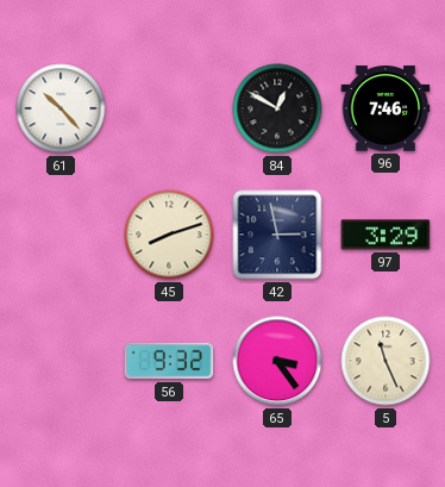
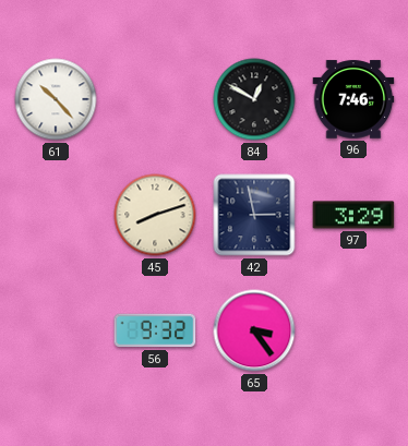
5: 11:26 -> none (386, 361)
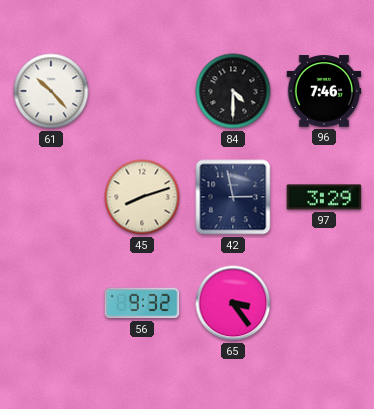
84: 12:50 -> 4:30 (233, 91)
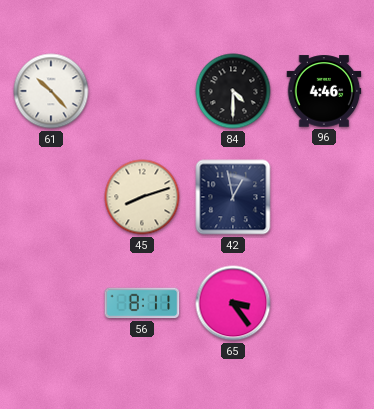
96: 7:46 -> 4:46 (324, 91)
42: 2:58 -> 12:58 (233, 197)
97: 3:29 -> none (324, 197)
56: 9:32 -> 8:11 (142, 303)
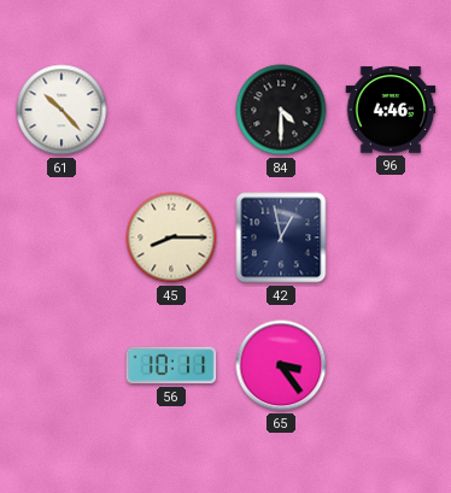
45: 8:12 -> 8:15 (171, 237)
56: 8:11 -> 10:11 (171, 365)
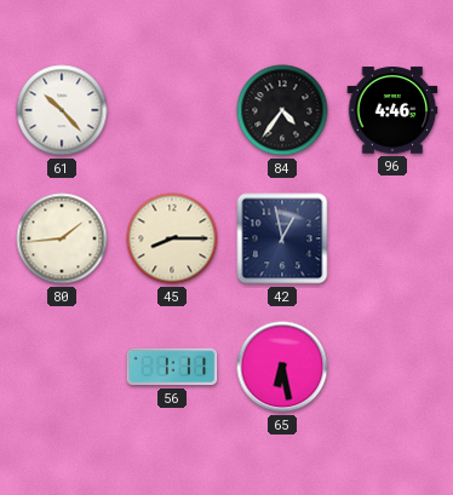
84: 4:30 -> 4:36 (282, 110)
80: none -> 1:44 (62, 238)
56: 10:11 -> 1:11 (172, 367)
65: 3:24 -> 6:28 (282, 367)
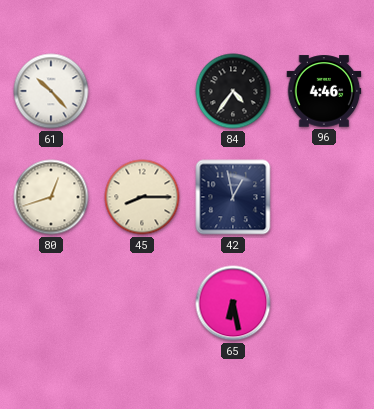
80: 1:44 -> 12:42 (51, 197)
56: 1:11 -> none (172, 367)
